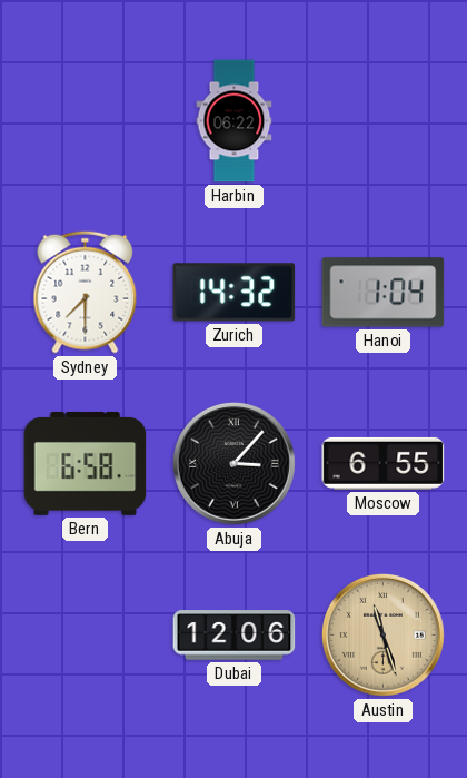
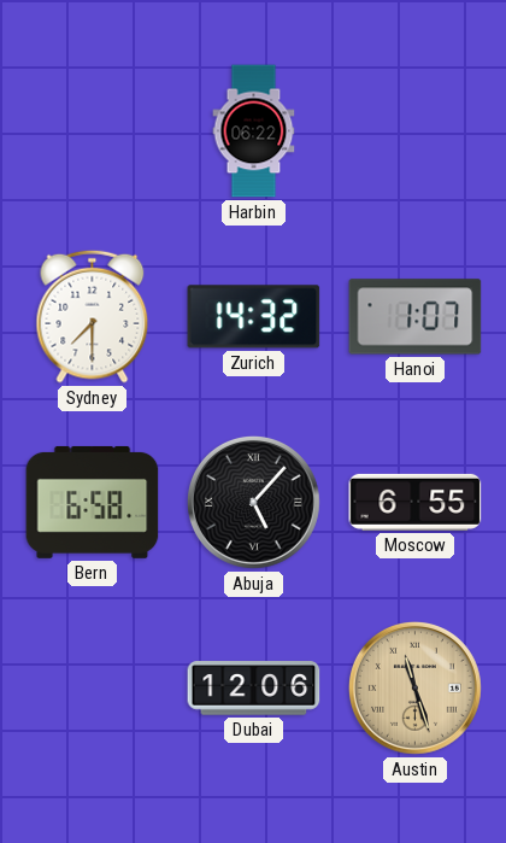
Hanoi: 1:04 -> 1:07 (416, 317)
Abuja: 3:07 -> 5:07 (253, 502)
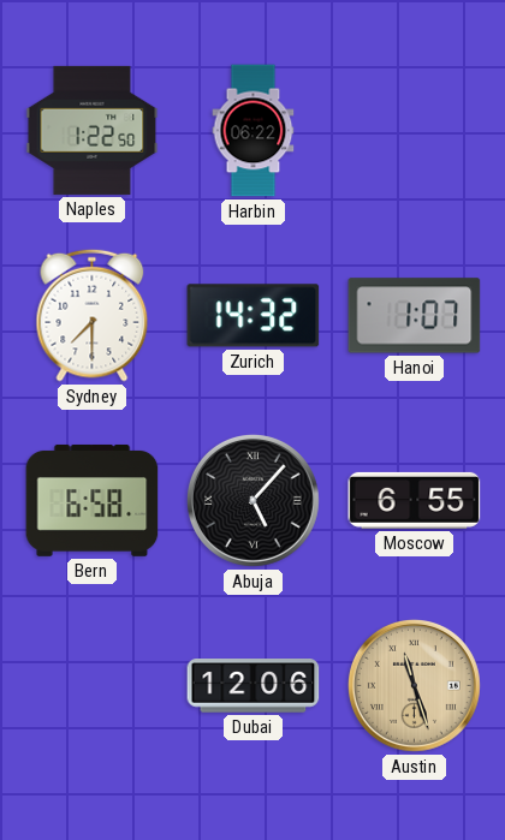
Naples: none -> 1:22 (93, 130)
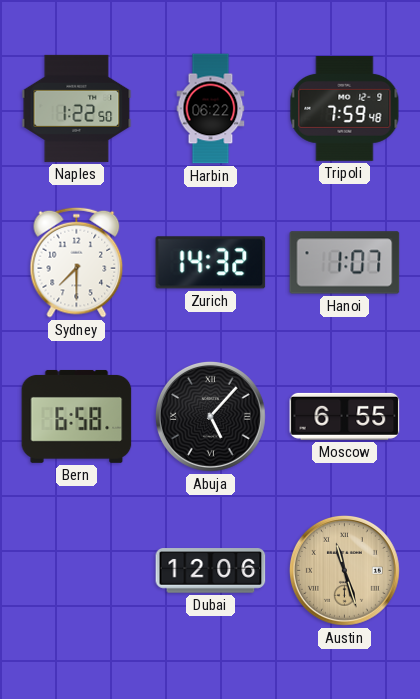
Tripoli: none -> 7:59 (345, 109)
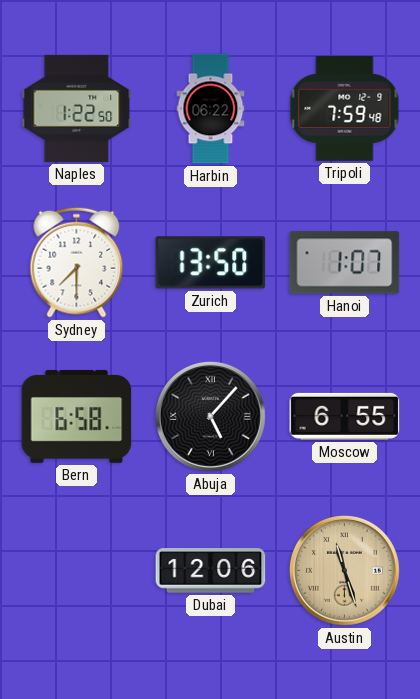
Zurich: 14:32 -> 13:50 (211, 263)
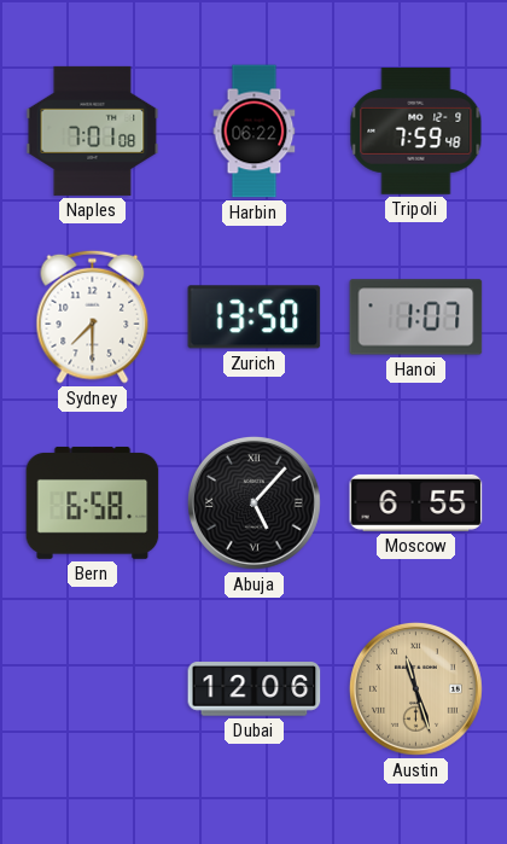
Naples: 1:22 -> 7:01 (93, 130)
